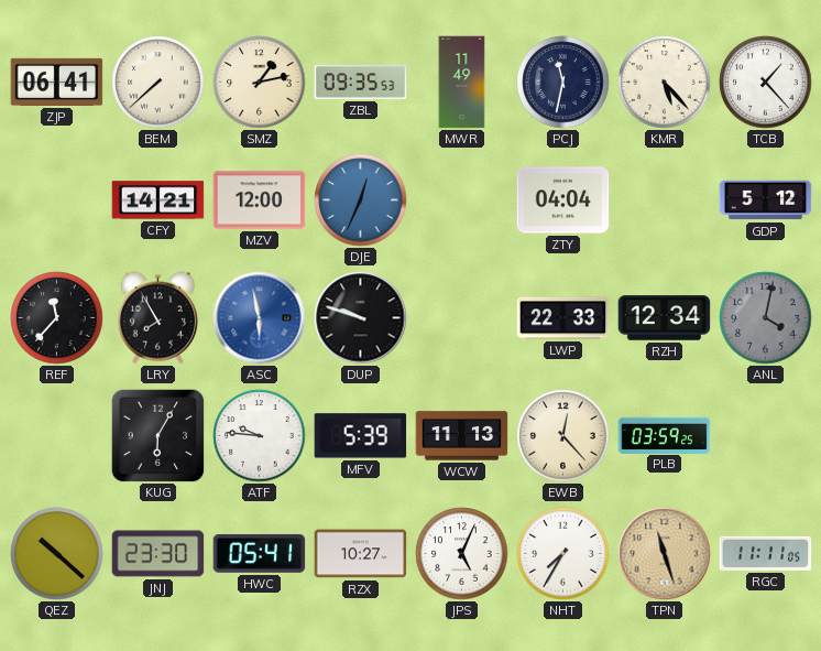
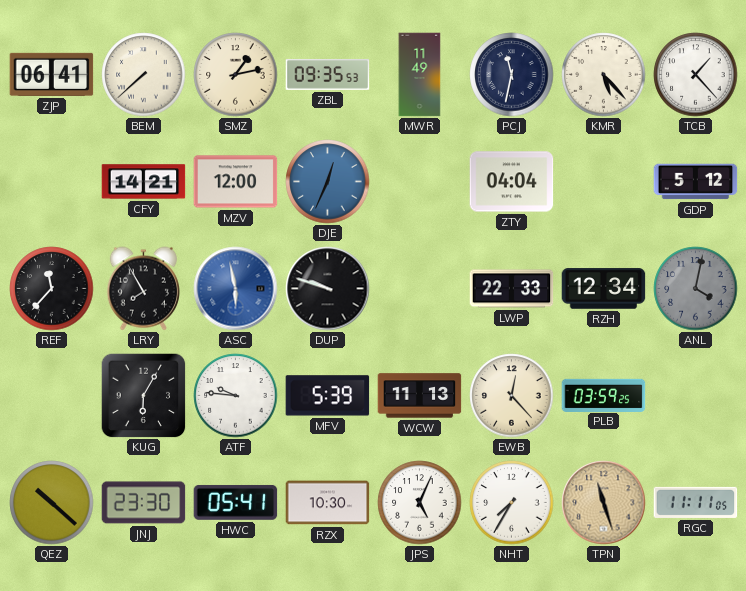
RZX: 10:27 -> 10:30 (328, 503)
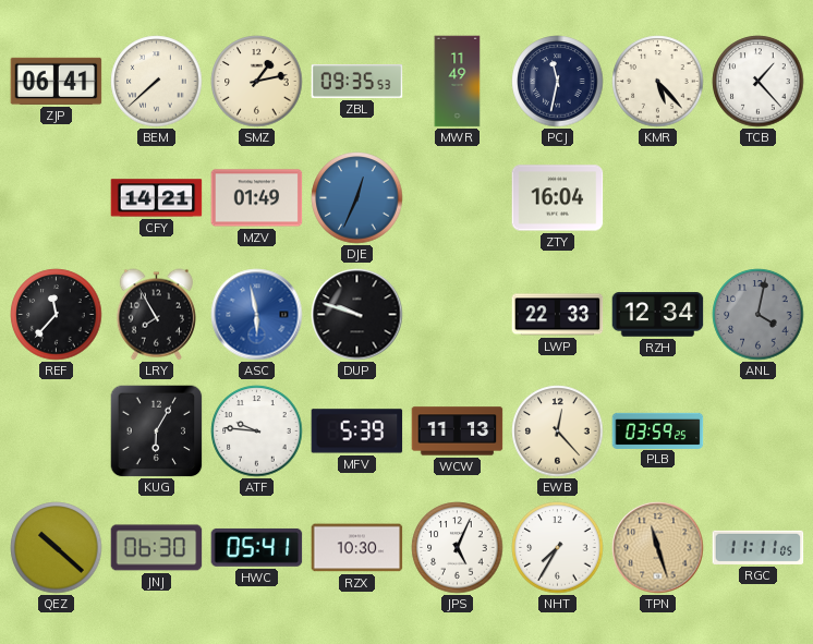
MZV: 12:00 -> 01:49 (257, 198)
ZTY: 04:04 -> 16:04 (558, 198)
GDP: 5:12 -> none (696, 182)
JNJ: 23:30 -> 06:30 (157, 548)
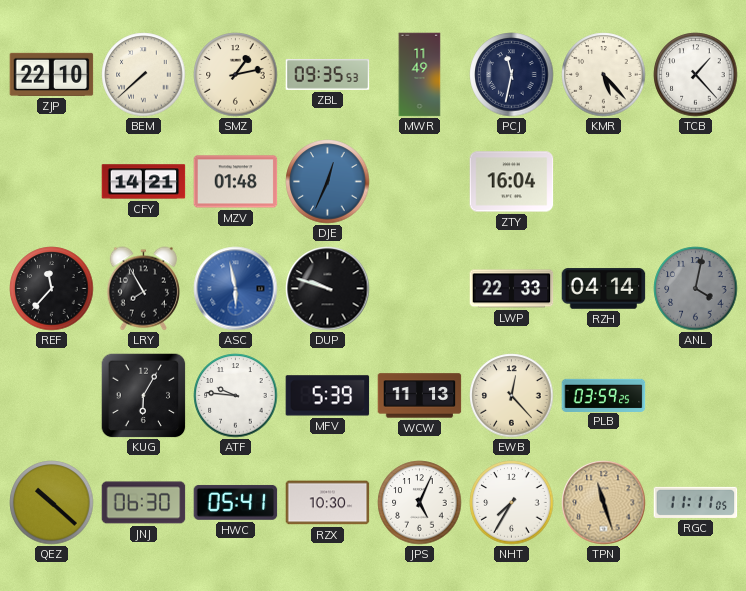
ZJP: 06:41 -> 22:10 (52, 74)
MZV: 01:49 -> 01:48 (236, 182)
RZH: 12:34 -> 04:14 (604, 289)
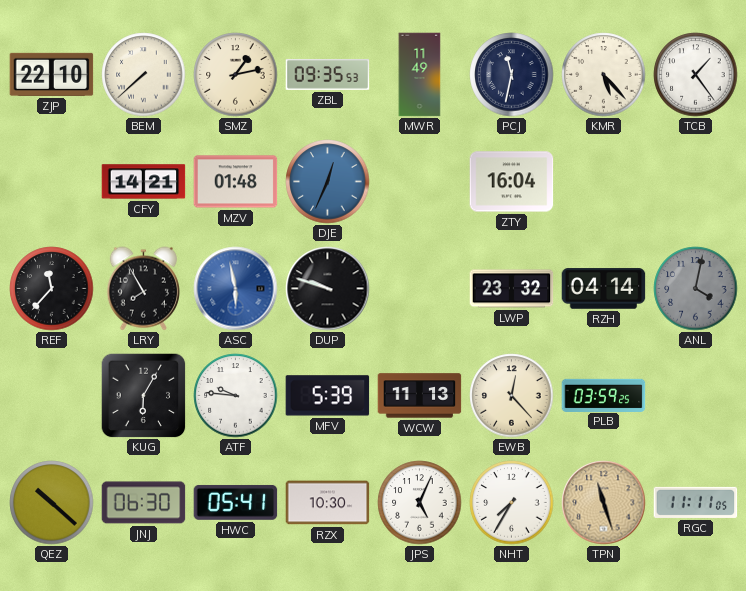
TCB: 1:23 -> 1:24 (696, 75)
LWP: 22:33 -> 23:32 (512, 289)
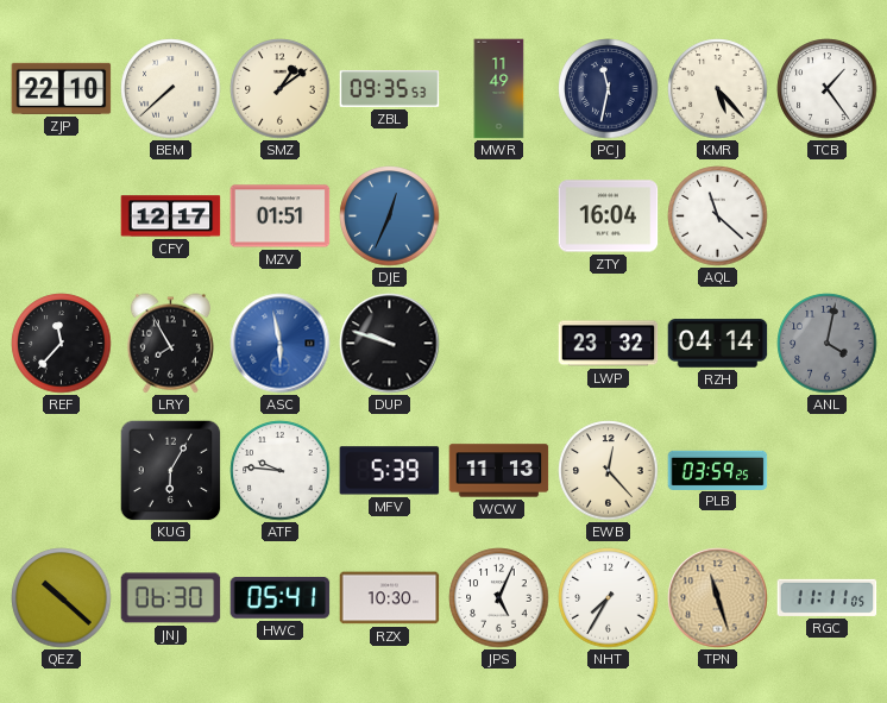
SMZ: 1:13 -> 1:09 (281, 89)
CFY: 14:21 -> 12:17 (171, 216)
MZV: 01:48 -> 01:51 (281, 216)
AQL: none -> 11:22 (718, 216)
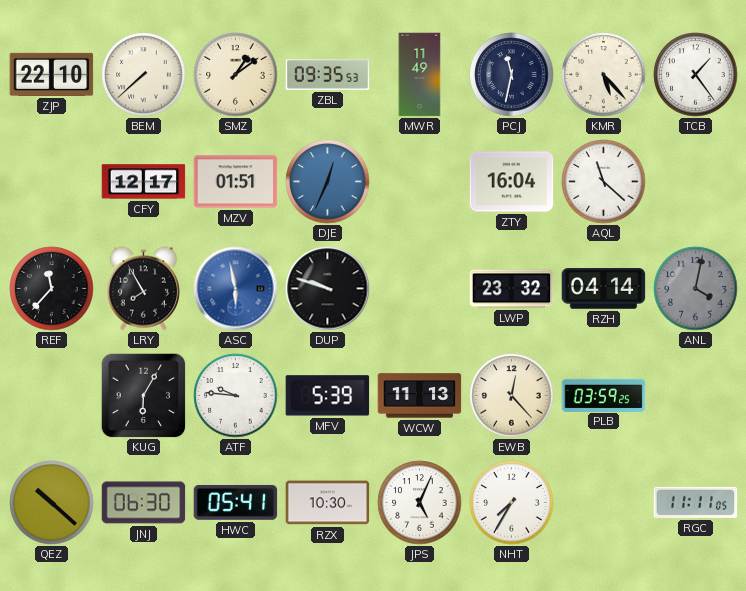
TPN: 11:27 -> none (718, 598)
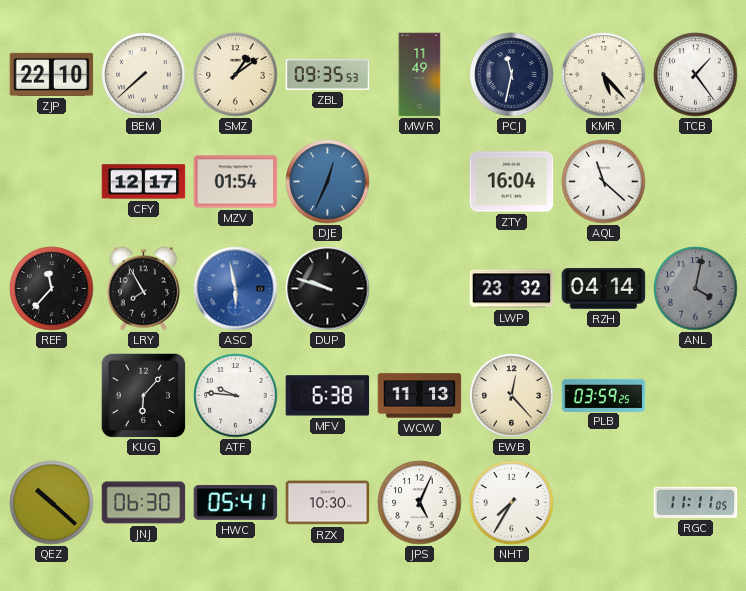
MZV: 01:51 -> 01:54 (236, 182)
KUG: 6:05 -> 6:07 (143, 395)
MFV: 5:39 -> 6:38 (328, 396)
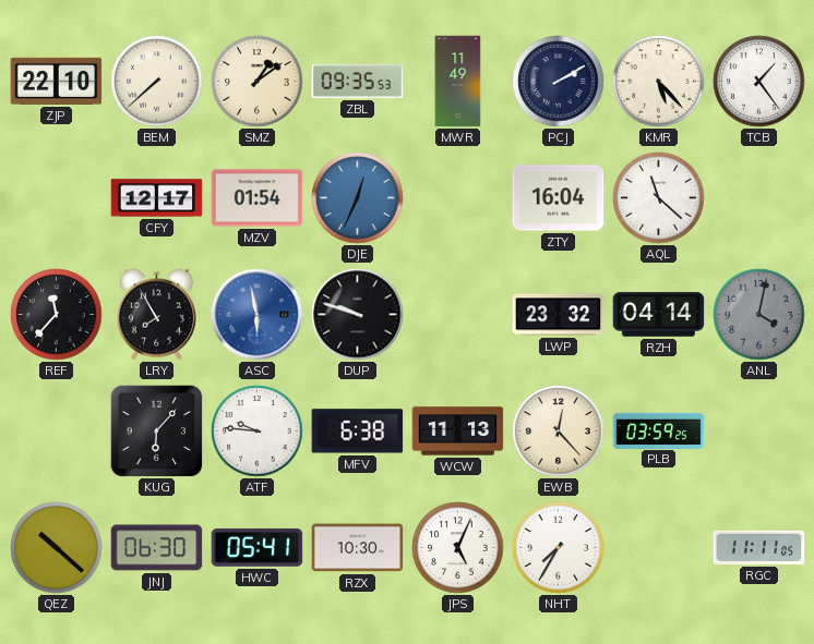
PCJ: 11:32 -> 2:10 (559, 82)
